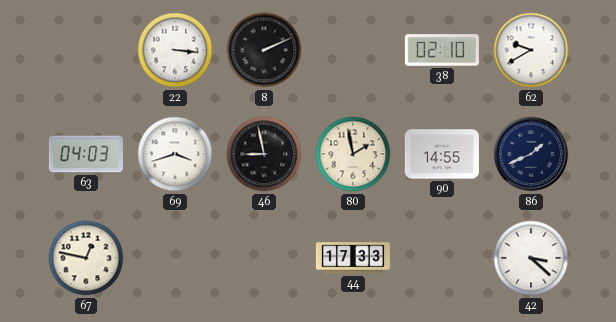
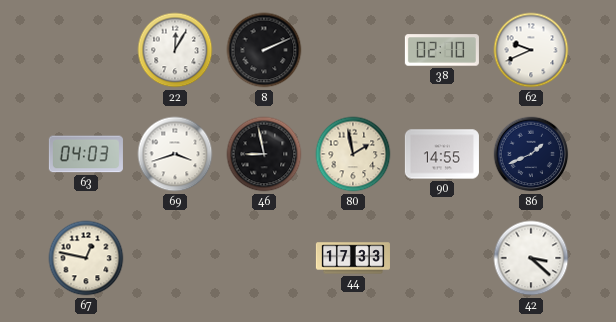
22: 3:16 -> 12:05 (175, 50)
62: 9:40 -> 9:41 (531, 50)
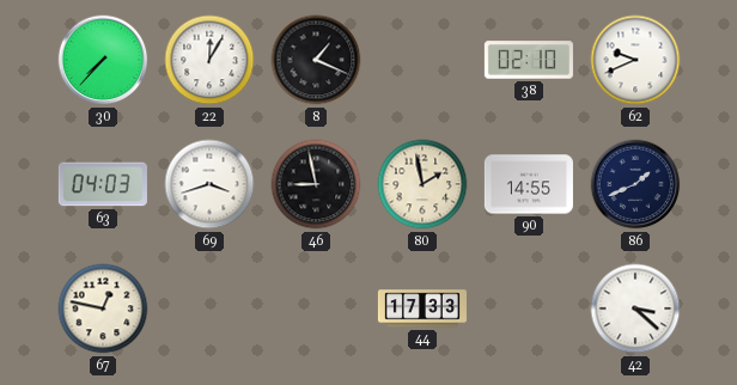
30: none -> 7:37 (103, 60)
8: 2:11 -> 1:19 (316, 60)
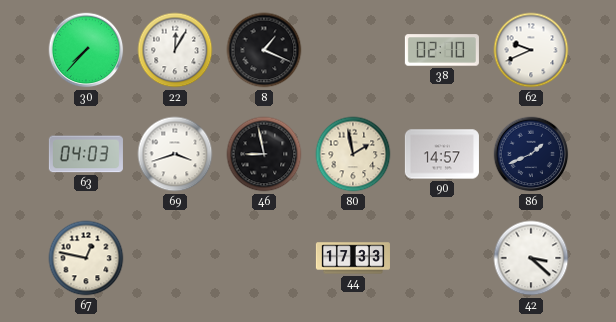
90: 14:55 -> 14:57 (442, 154)
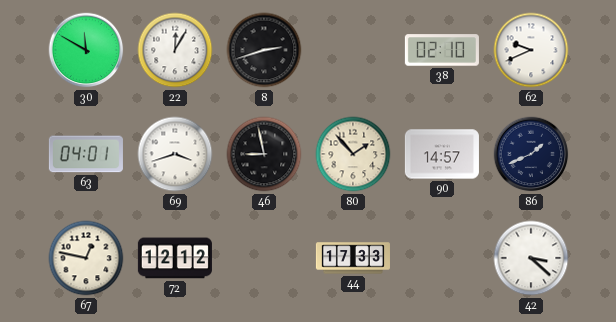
30: 7:37 -> 11:50 (86, 50)
8: 1:19 -> 2:42 (264, 50)
63: 04:03 -> 04:01 (86, 154)
80: 1:58 -> 1:53 (353, 154)
72: none -> 12:12 (175, 258)
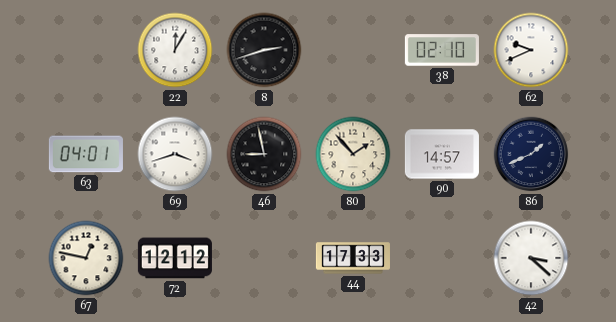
30: 11:50 -> none (86, 50)
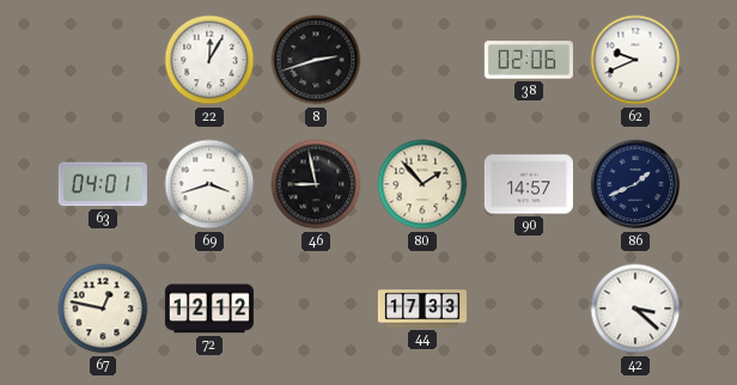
38: 02:10 -> 02:06 (529, 60)
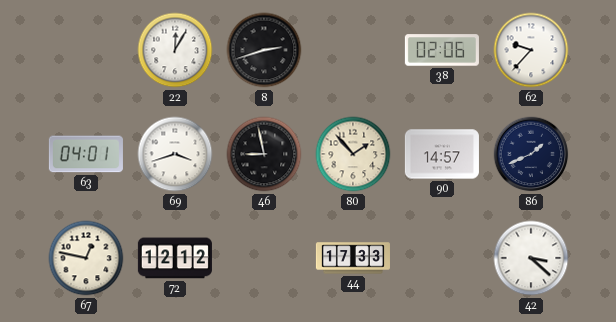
62: 9:41 -> 9:37 (531, 50)
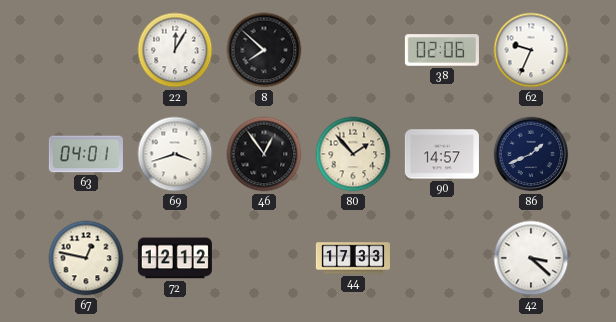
8: 2:42 -> 7:52 (264, 50)
62: 9:37 -> 9:34 (531, 50)
46: 8:58 -> 12:54 (264, 154)
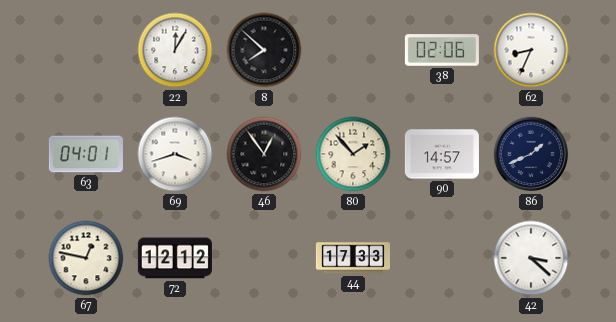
62: 9:34 -> 8:34 (531, 50)
